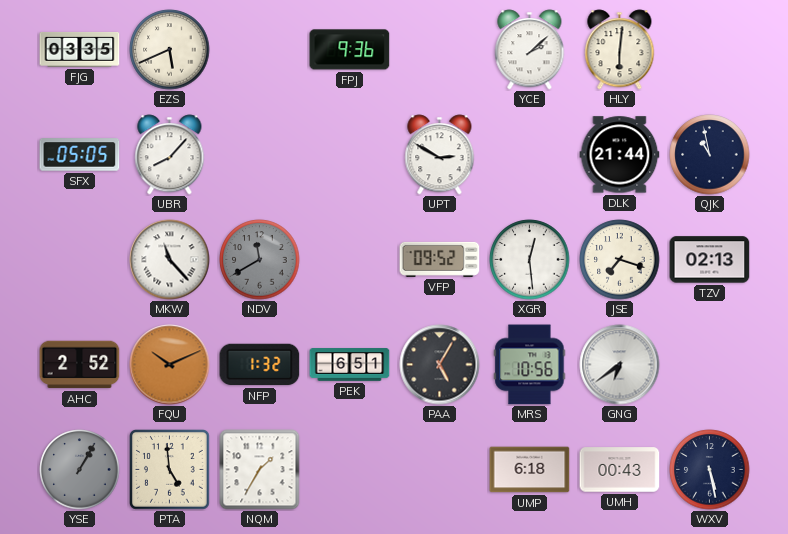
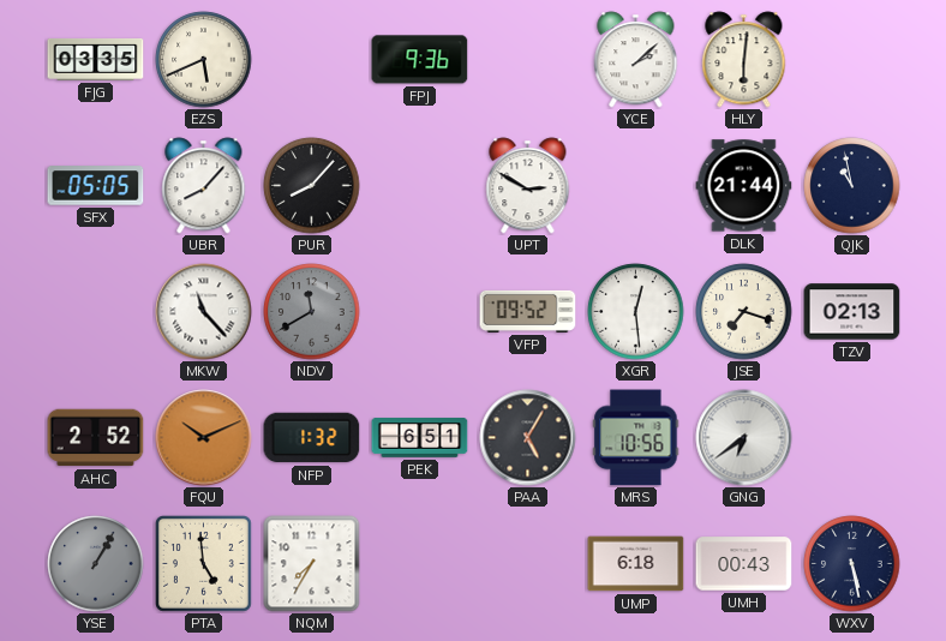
PUR: none -> 8:07 (312, 186)
NQM: 1:35 -> 7:35 (312, 564)
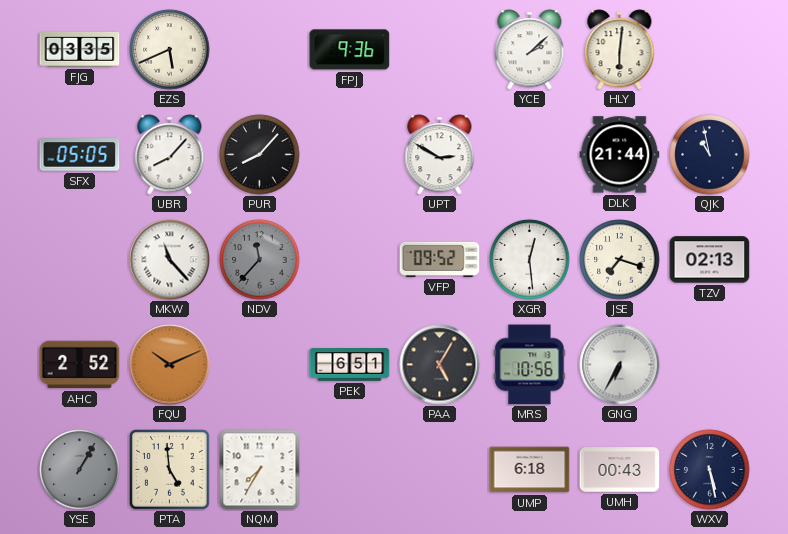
NDV: 11:40 -> 11:37 (260, 260)
NFP: 1:32 -> none (312, 438)
GNG: 6:39 -> 6:35 (620, 365)
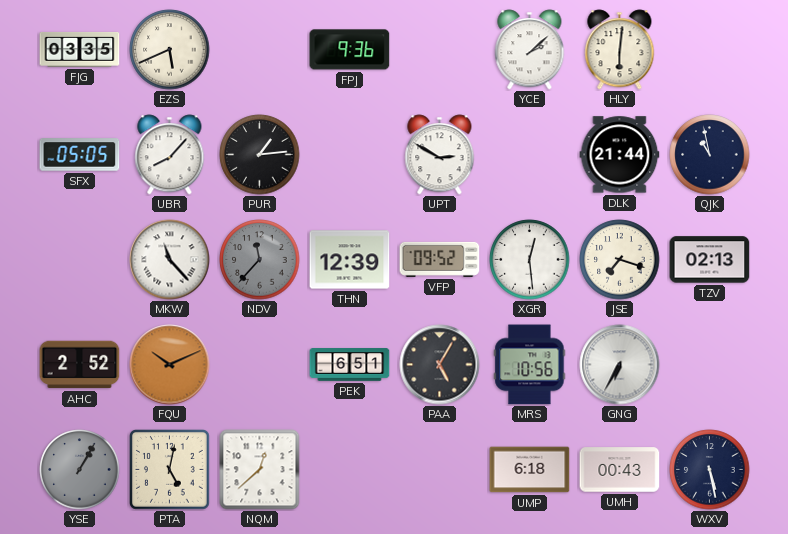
PUR: 8:07 -> 1:14 (260, 155)
THN: none -> 12:39 (350, 260)
PTA: 4:59 -> 5:02 (170, 470)
NQM: 7:35 -> 12:38 (260, 470)
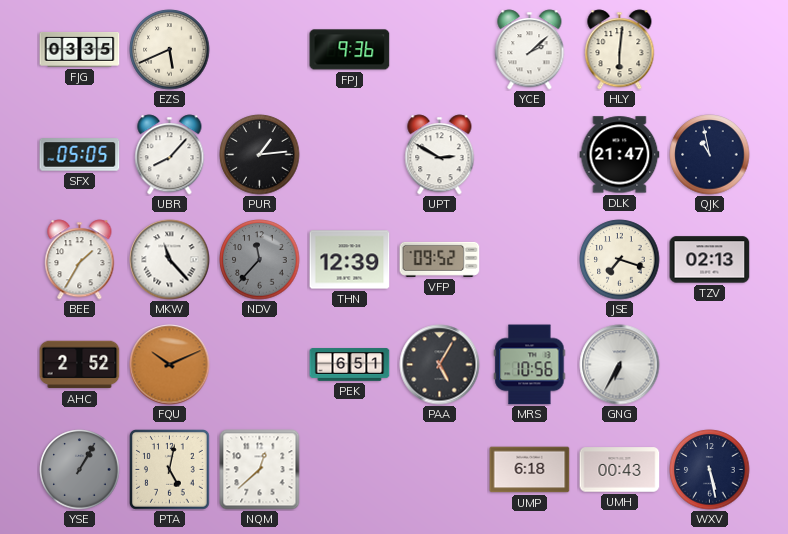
DLK: 21:44 -> 21:47 (620, 155)
BEE: none -> 1:35 (80, 260)
XGR: 12:29 -> none (530, 260)
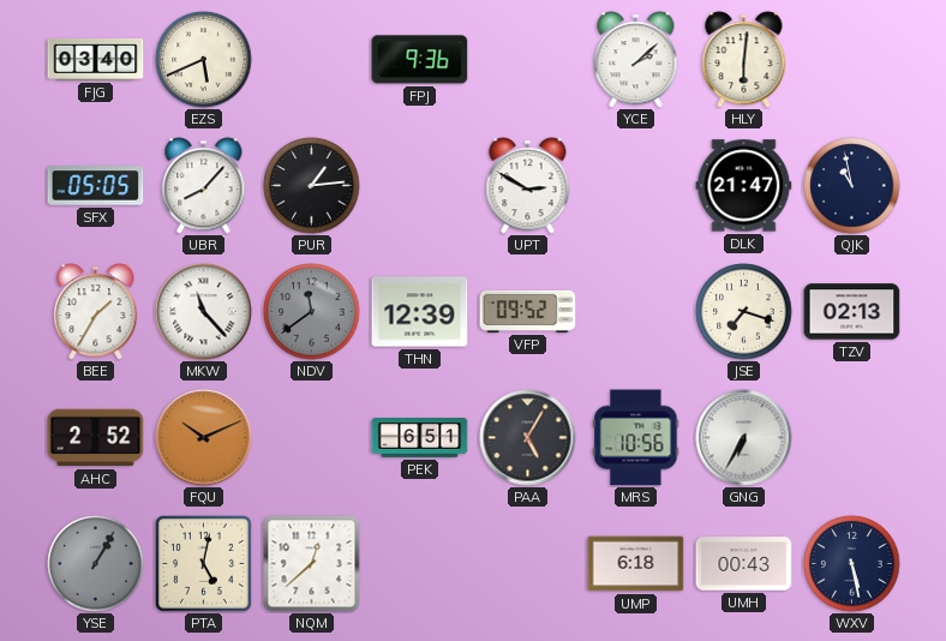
FJG: 03:35 -> 03:40 (96, 59)
NDV: 11:37 -> 11:39 (312, 312)
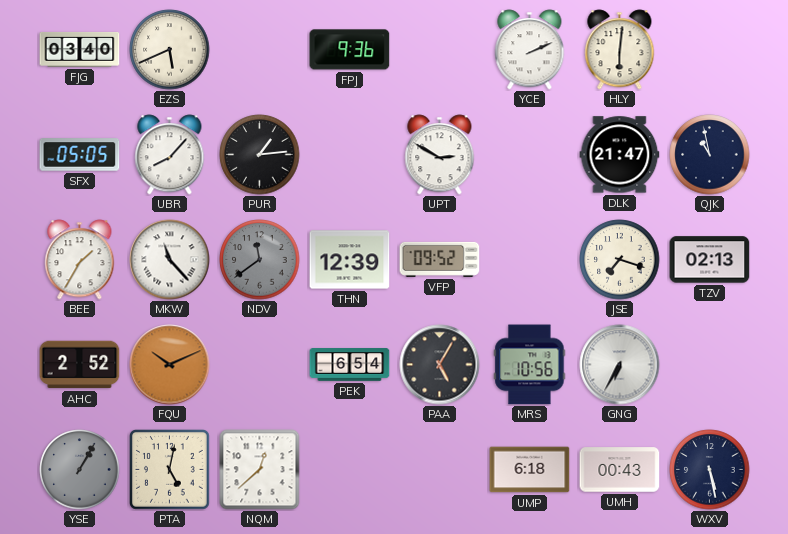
YCE: 2:08 -> 2:11 (530, 50)
PEK: 6:51 -> 6:54 (350, 365)
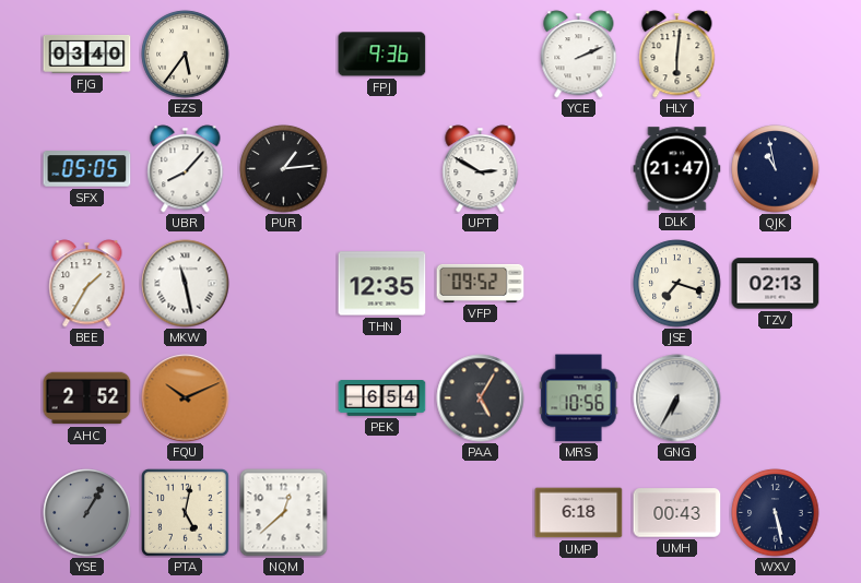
EZS: 5:41 -> 5:36 (186, 55)
MKW: 11:23 -> 11:28 (186, 284)
NDV: 11:39 -> none (260, 260)
THN: 12:39 -> 12:35 (382, 284)
